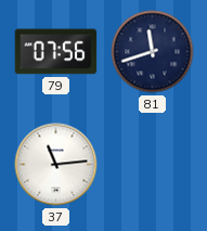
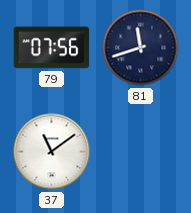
37: 11:14 -> 11:09 (52, 152)
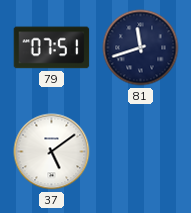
79: 07:56 -> 07:51 (52, 48)
37: 11:09 -> 5:09 (52, 152)
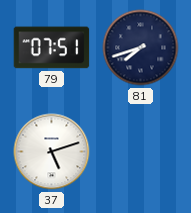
81: 11:42 -> 7:42 (141, 48)
37: 5:09 -> 5:12 (52, 152)
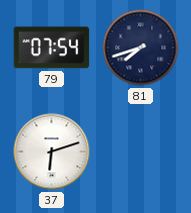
79: 07:51 -> 07:54 (52, 48)
37: 5:12 -> 6:12 (52, 152)
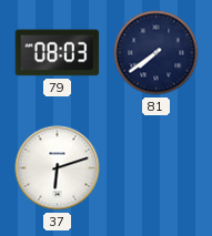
79: 07:54 -> 08:03 (58, 53)
81: 7:42 -> 7:39 (157, 53)
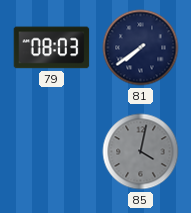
37: 6:12 -> none (58, 168)
85: none -> 4:02 (141, 152)
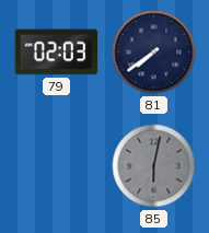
79: 08:03 -> 02:03 (57, 53)
85: 4:02 -> 6:02 (154, 166)
